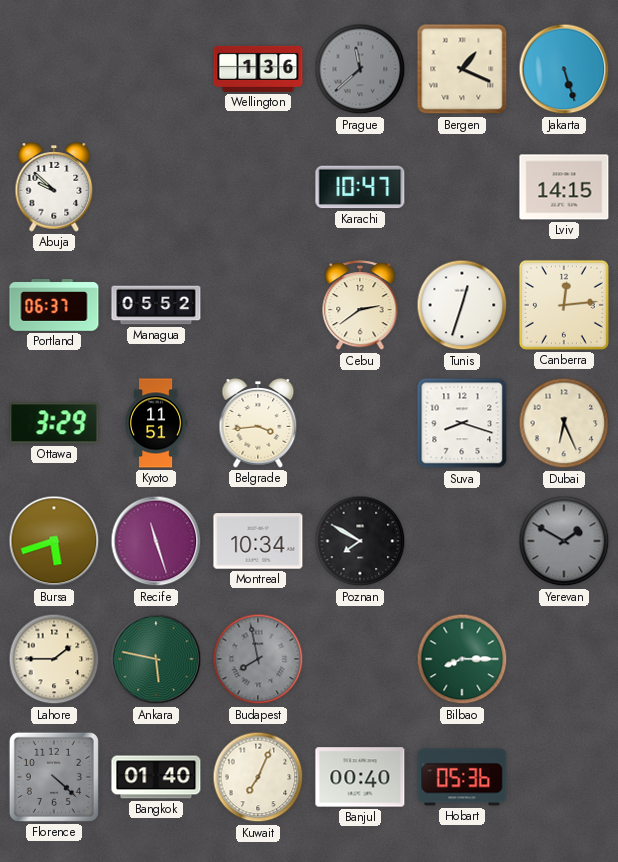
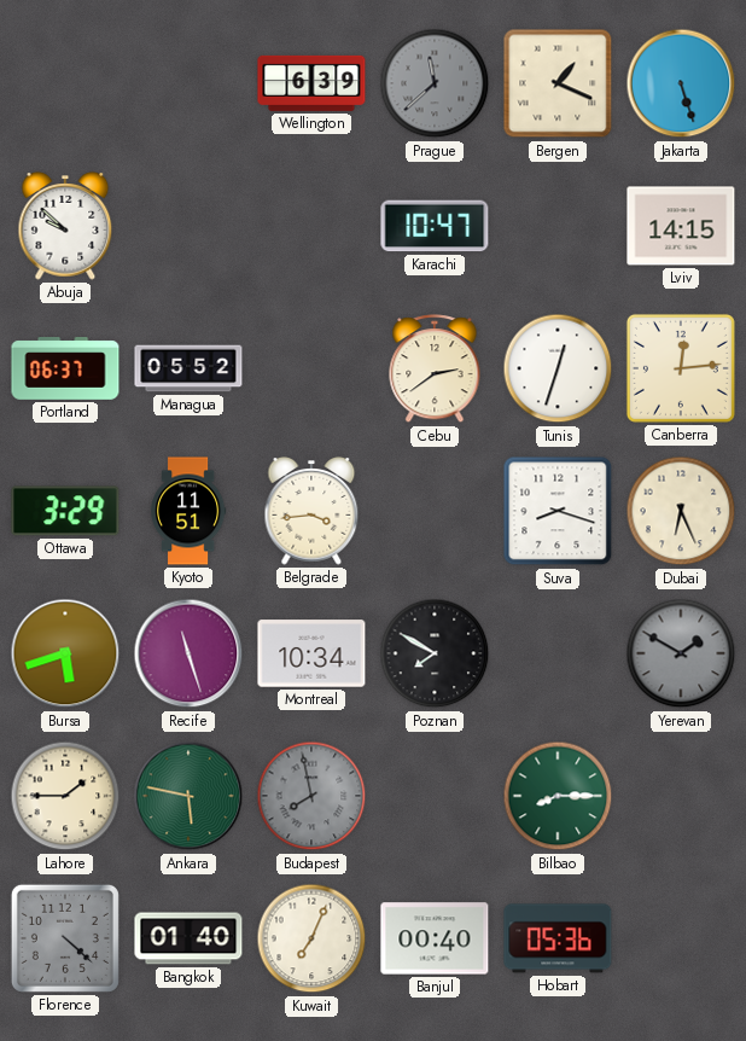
Wellington: 1:36 -> 6:39 (311, 83)
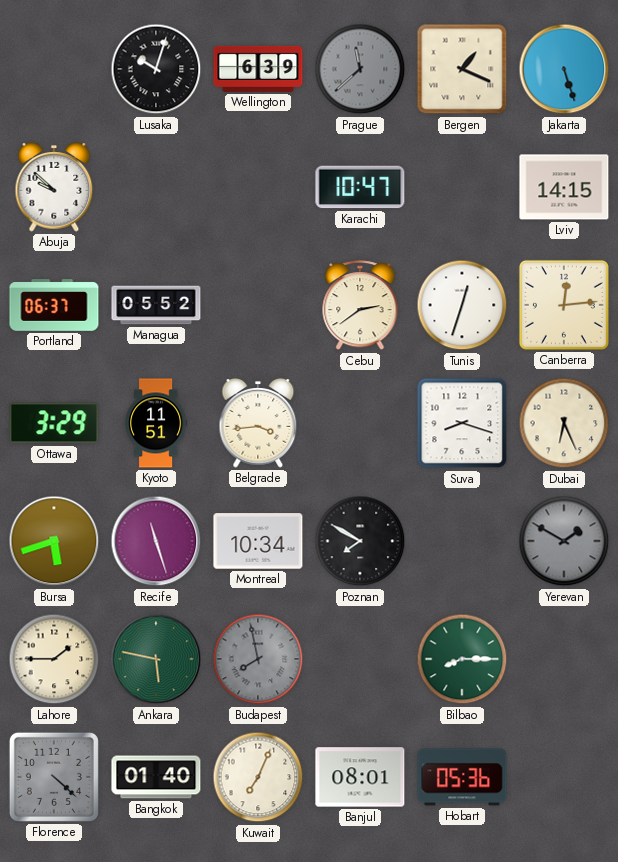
Lusaka: none -> 10:03 (156, 69)
Banjul: 00:40 -> 08:01 (360, 777)
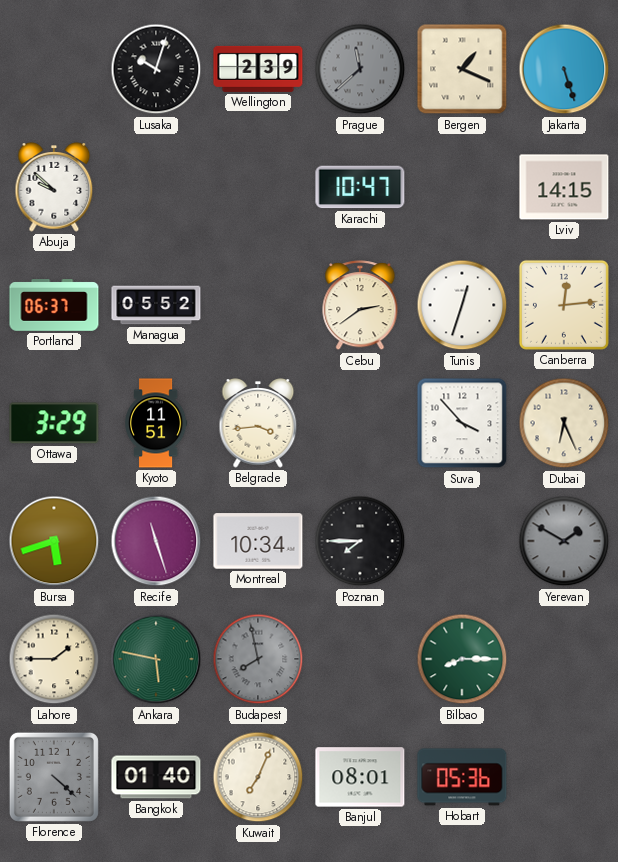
Wellington: 6:39 -> 2:39 (258, 69)
Suva: 8:18 -> 3:53 (462, 423)
Poznan: 7:50 -> 7:45 (360, 541)
